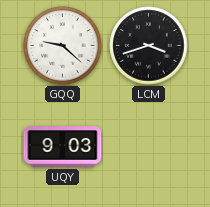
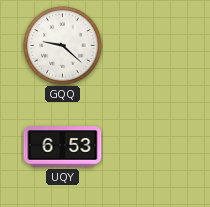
LCM: 3:42 -> none (149, 46)
UQY: 9:03 -> 6:53 (63, 147)
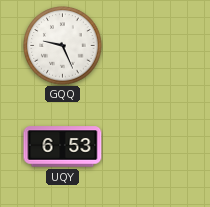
GQQ: 9:22 -> 9:26 (63, 46)
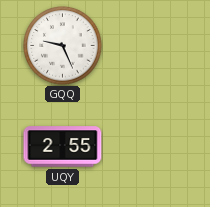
UQY: 6:53 -> 2:55 (63, 147)
